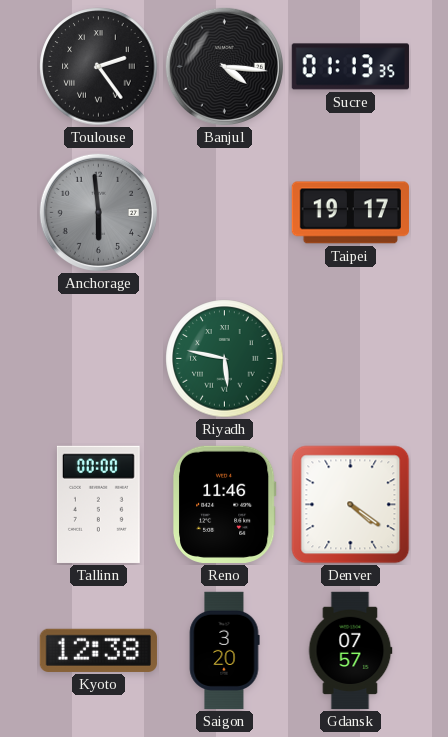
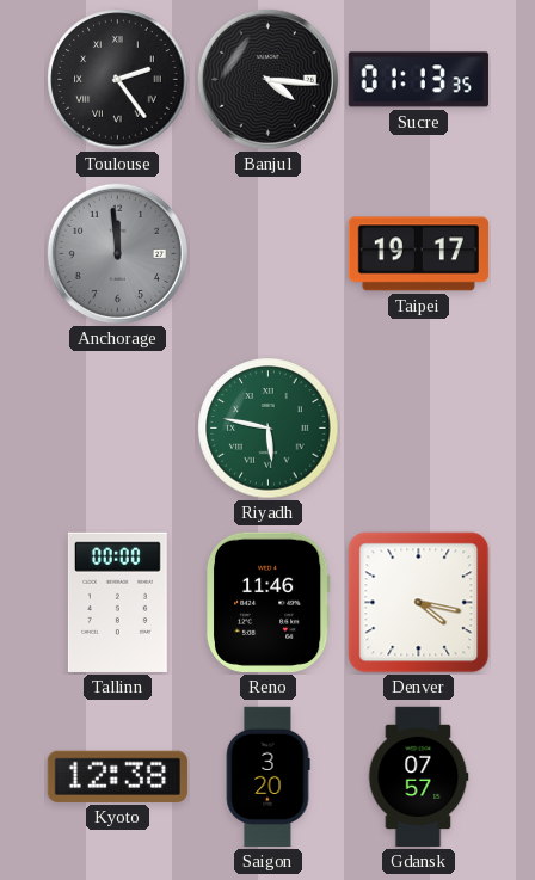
Anchorage: 5:59 -> 11:59 (117, 253)
Denver: 4:21 -> 4:17 (419, 603)
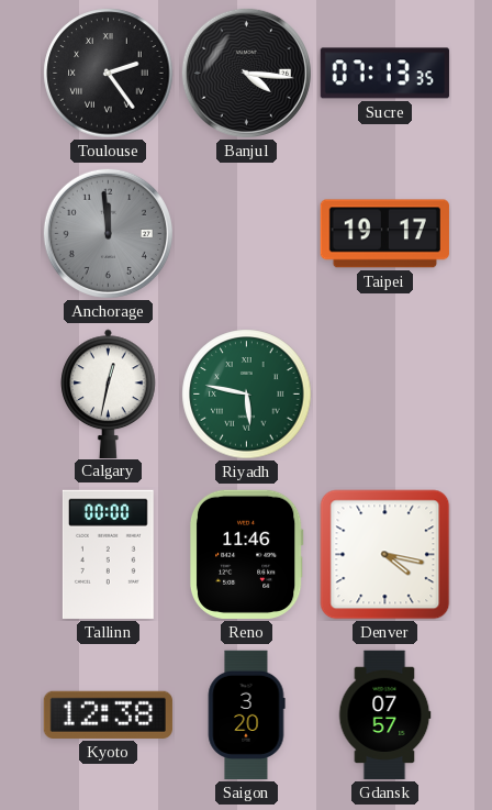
Sucre: 01:13 -> 07:13 (384, 74)
Calgary: none -> 12:32 (109, 393)
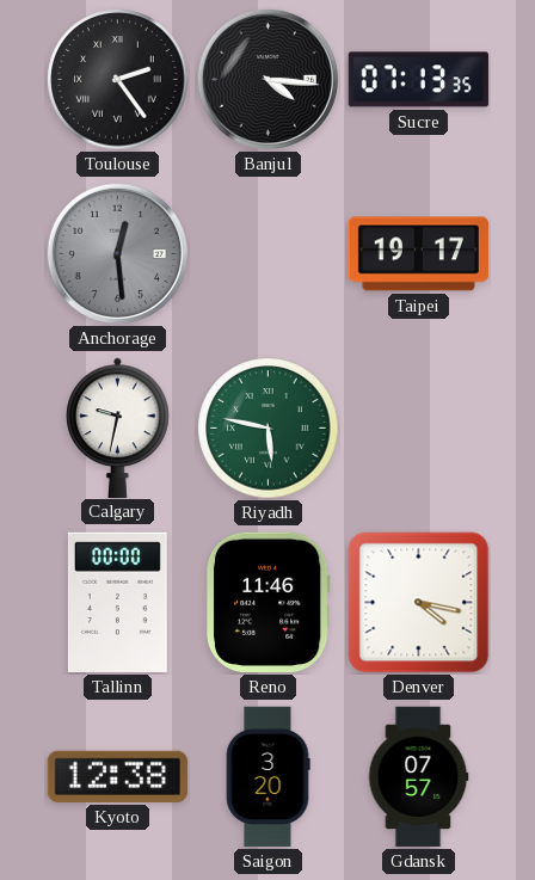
Anchorage: 11:59 -> 12:29 (117, 253)
Calgary: 12:32 -> 9:32 (118, 427)
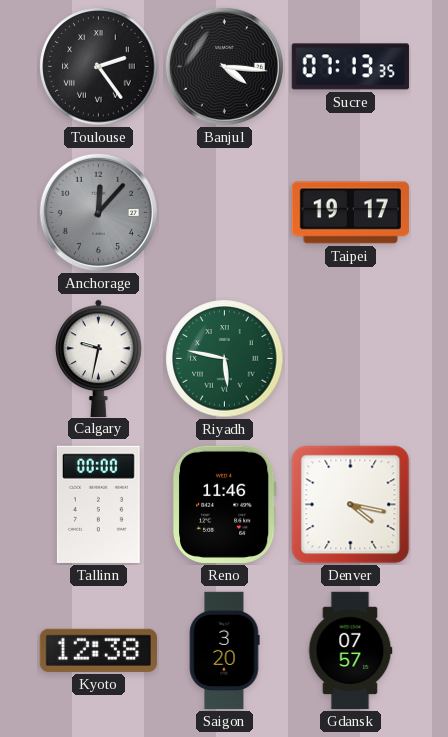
Anchorage: 12:29 -> 12:07 (98, 212)
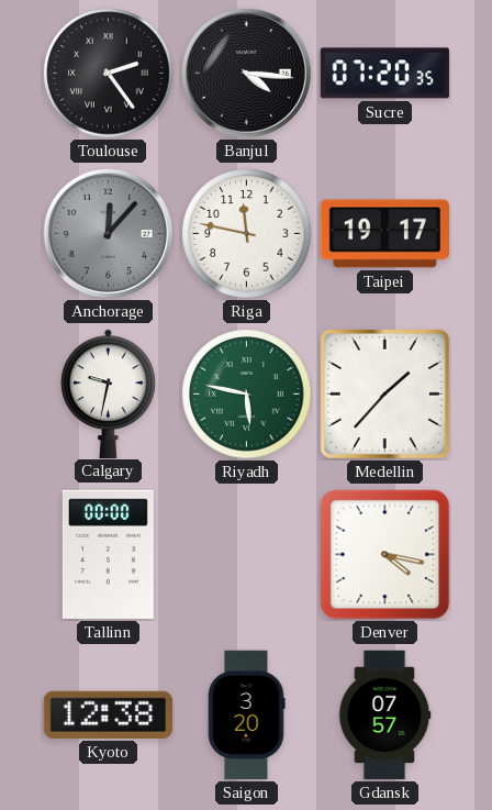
Sucre: 07:13 -> 07:20 (384, 74)
Riga: none -> 11:47 (247, 234)
Medellin: none -> 1:37 (384, 393)
Reno: 11:46 -> none (224, 504)
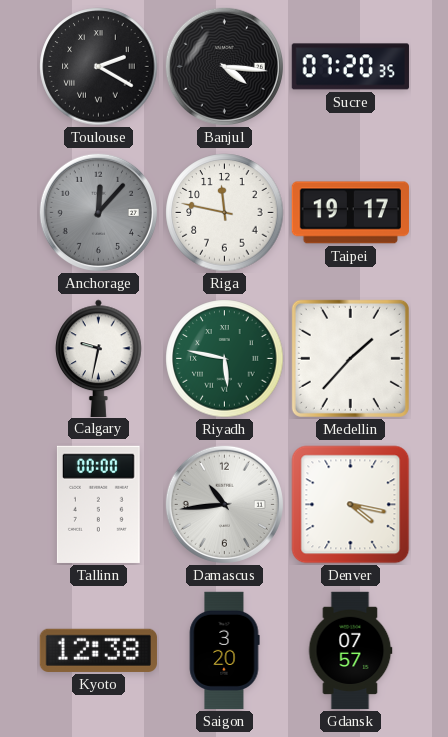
Toulouse: 2:24 -> 2:20 (99, 67)
Damascus: none -> 10:44 (224, 504)
